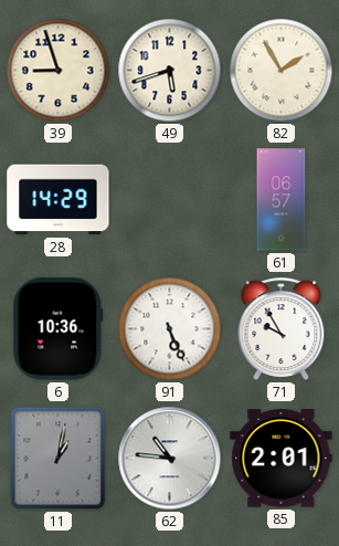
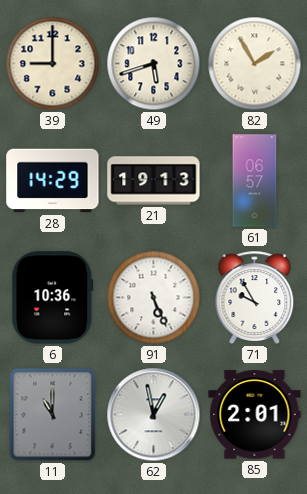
39: 8:57 -> 9:00 (53, 64)
21: none -> 19:13 (154, 181)
11: 1:02 -> 11:00 (53, 415)
62: 10:46 -> 12:58 (154, 415)
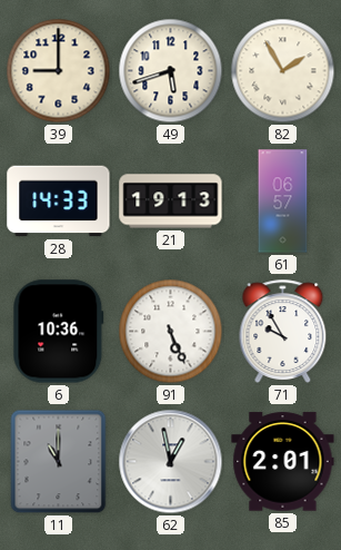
28: 14:29 -> 14:33 (59, 202)
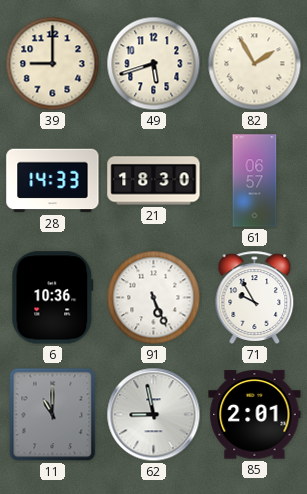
21: 19:13 -> 18:30 (154, 181)
62: 12:58 -> 8:58 (154, 415)
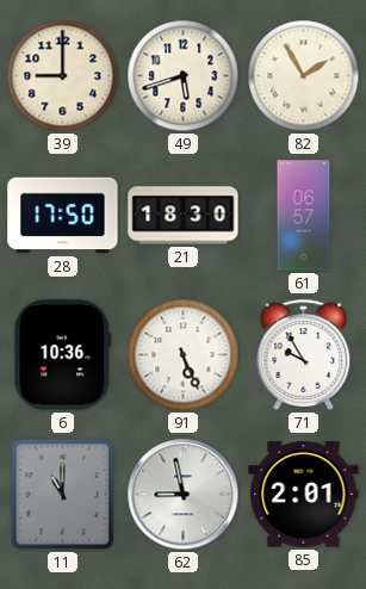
28: 14:33 -> 17:50 (63, 216)
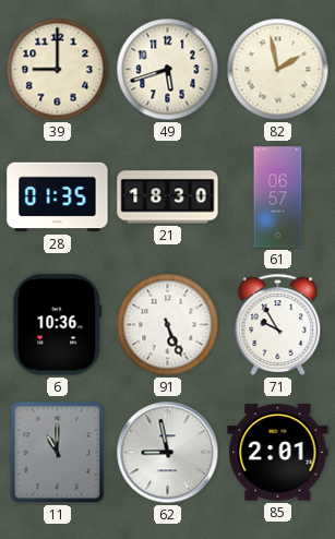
82: 1:55 -> 1:58 (278, 70)
28: 17:50 -> 01:35 (58, 197)
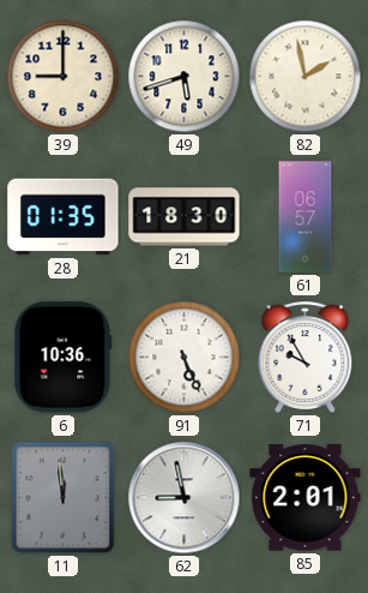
11: 11:00 -> 11:59 (64, 498)
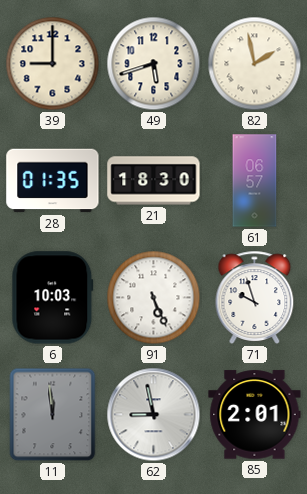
6: 10:36 -> 10:03 (53, 298)
71: 9:55 -> 9:57 (255, 297)
